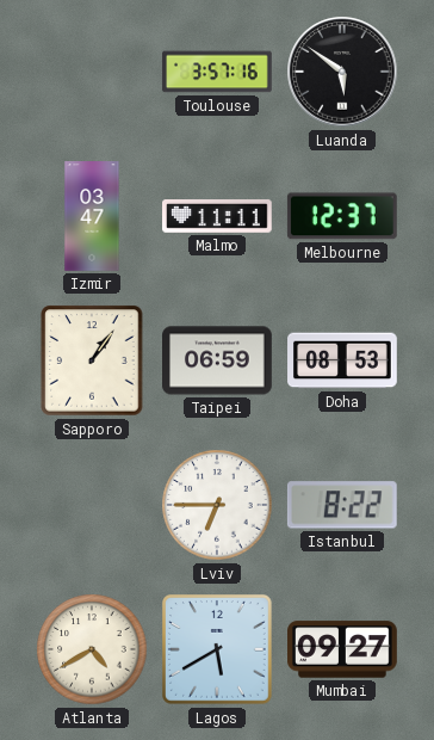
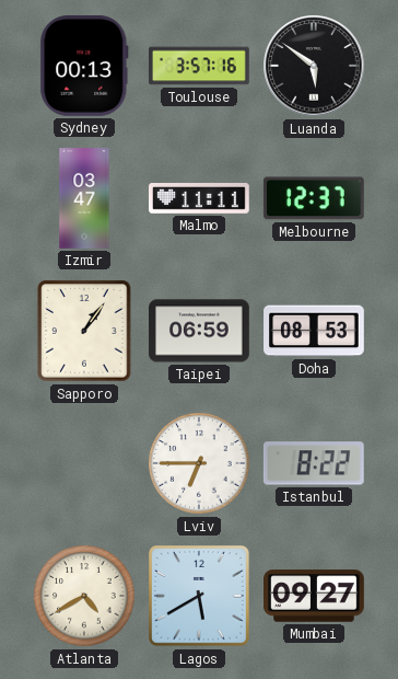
Sydney: none -> 00:13 (84, 67)
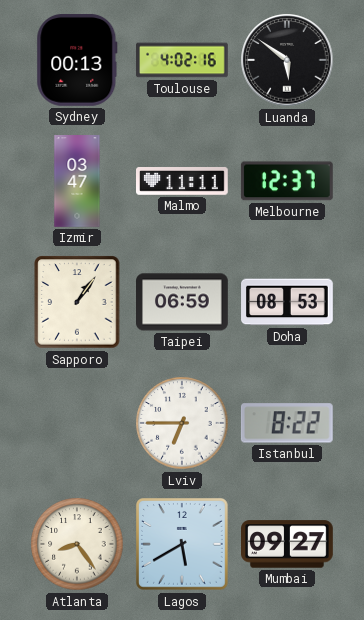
Toulouse: 3:57 -> 4:02 (182, 60)
Atlanta: 4:40 -> 8:24 (77, 544)
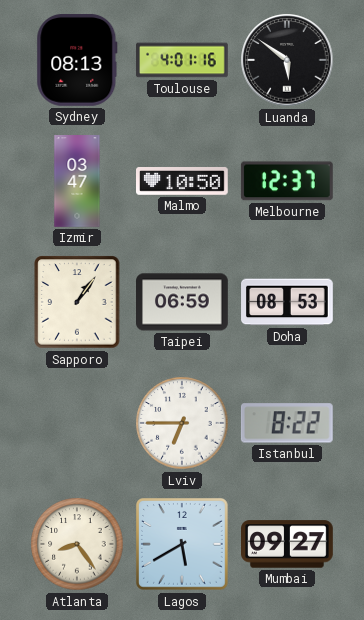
Sydney: 00:13 -> 08:13 (77, 61)
Toulouse: 4:02 -> 4:01 (182, 60)
Malmo: 11:11 -> 10:50 (183, 182)
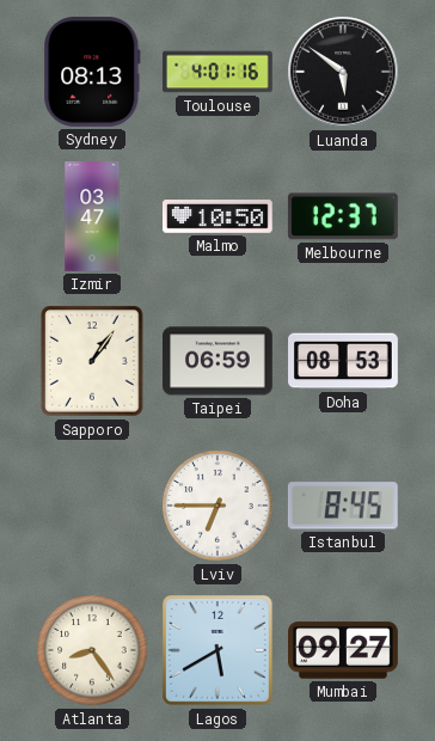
Istanbul: 8:22 -> 8:45 (343, 506)
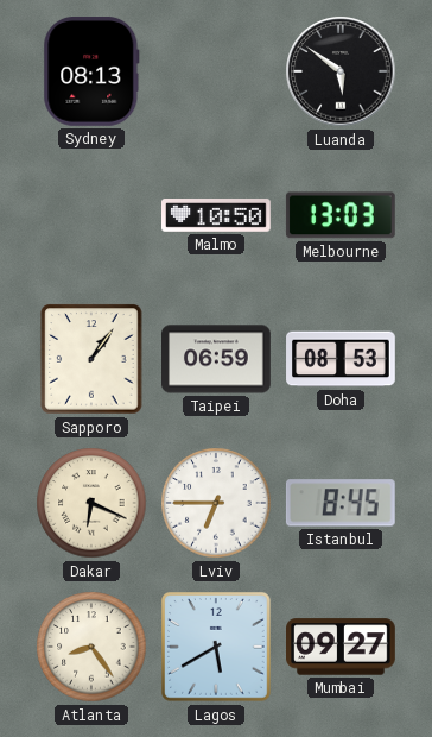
Toulouse: 4:01 -> none (217, 72)
Izmir: 03:47 -> none (92, 216)
Melbourne: 12:37 -> 13:03 (341, 215)
Dakar: none -> 6:19 (91, 503)
